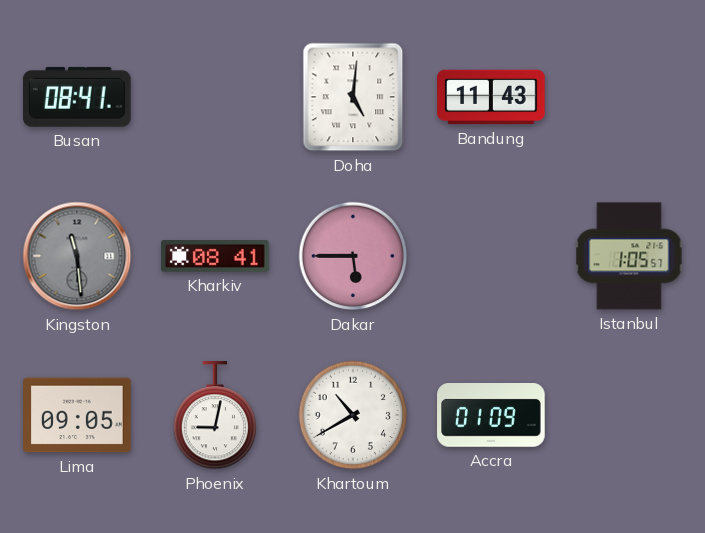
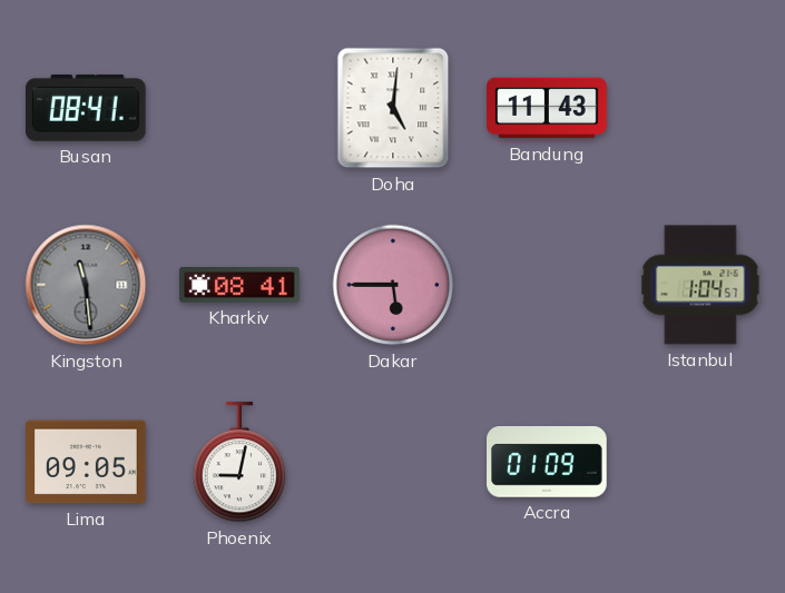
Istanbul: 1:05 -> 1:04 (700, 285)
Khartoum: 10:40 -> none (353, 415)
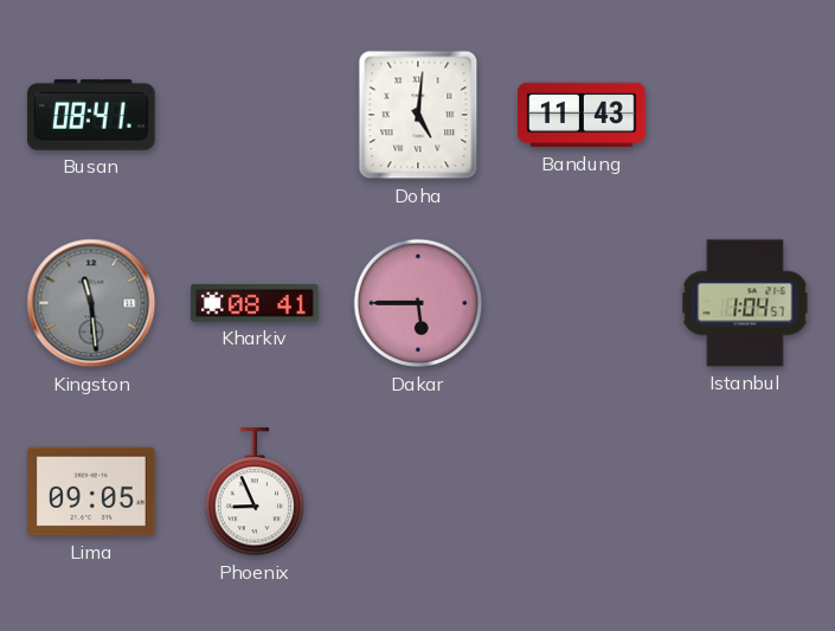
Phoenix: 9:02 -> 8:56 (255, 492)
Accra: 01:09 -> none (547, 463)
